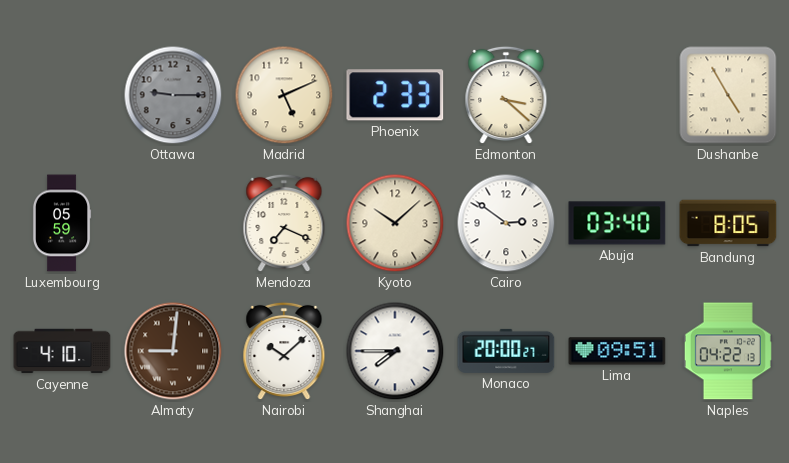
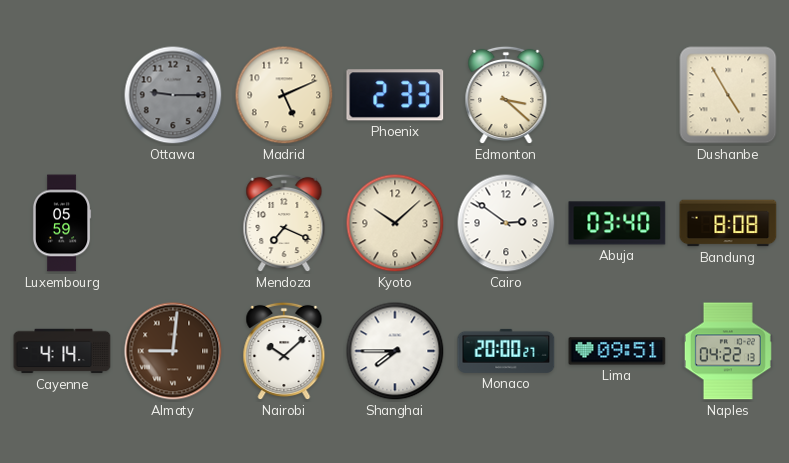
Bandung: 8:05 -> 8:08 (728, 223)
Cayenne: 4:10 -> 4:14 (62, 351)
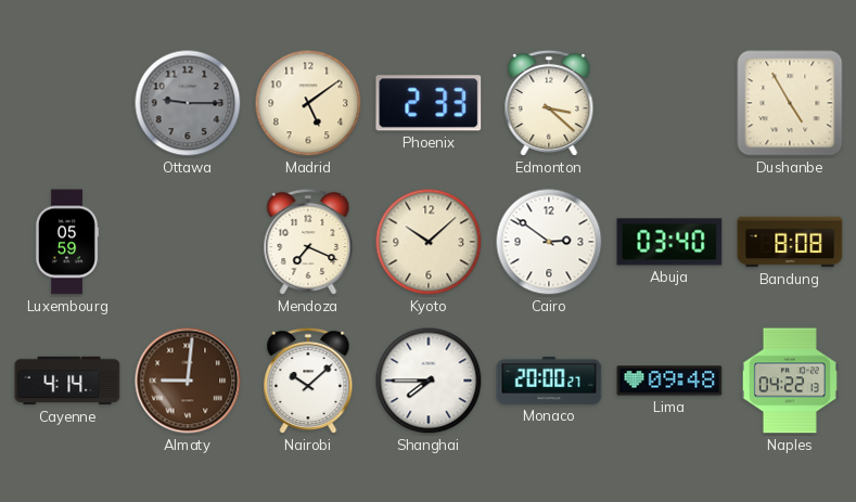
Madrid: 5:11 -> 5:09 (308, 103)
Lima: 09:51 -> 09:48 (669, 381)
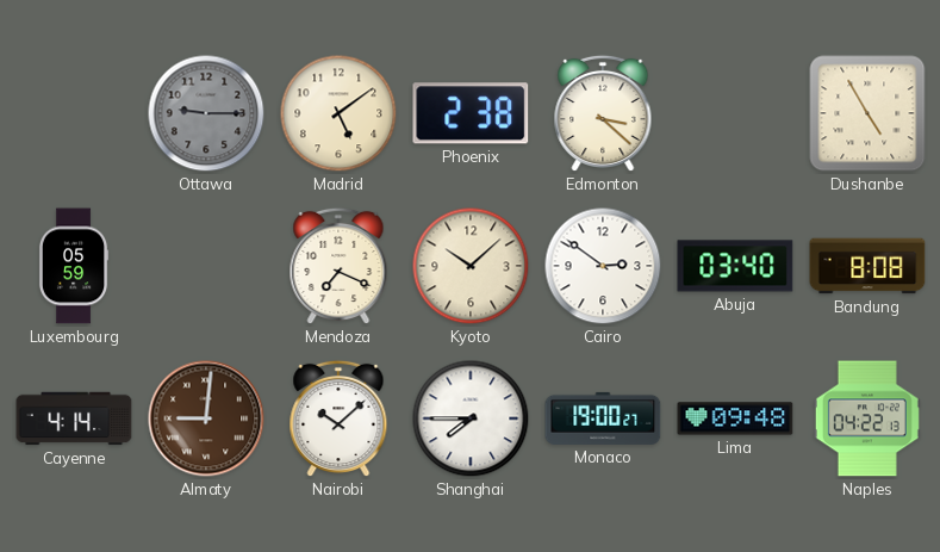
Phoenix: 2:33 -> 2:38 (471, 113)
Monaco: 20:00 -> 19:00 (603, 418)
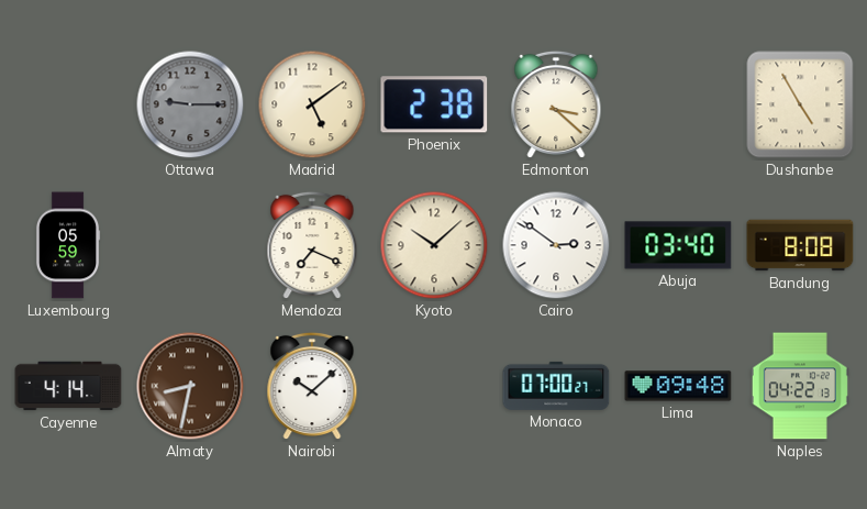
Almaty: 9:01 -> 8:32 (190, 386)
Shanghai: 7:45 -> none (471, 418)
Monaco: 19:00 -> 07:00 (556, 386)
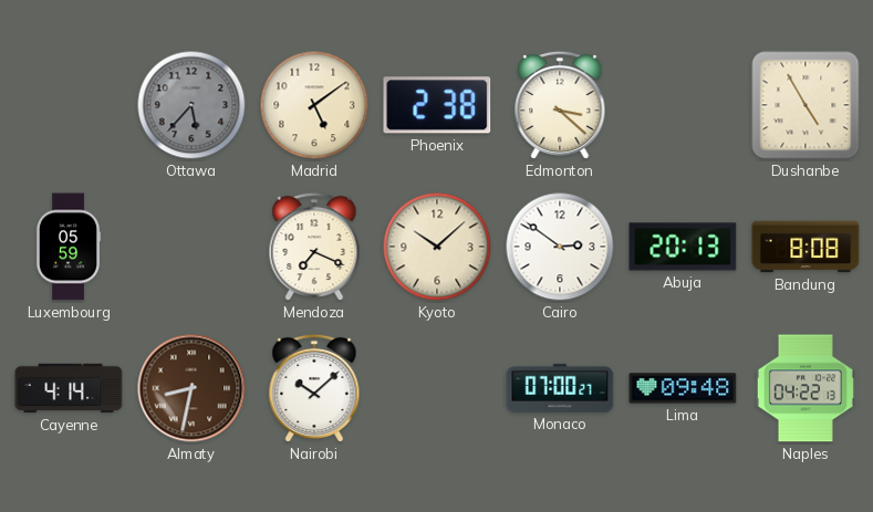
Ottawa: 9:15 -> 5:37 (191, 105)
Abuja: 03:40 -> 20:13 (683, 247)
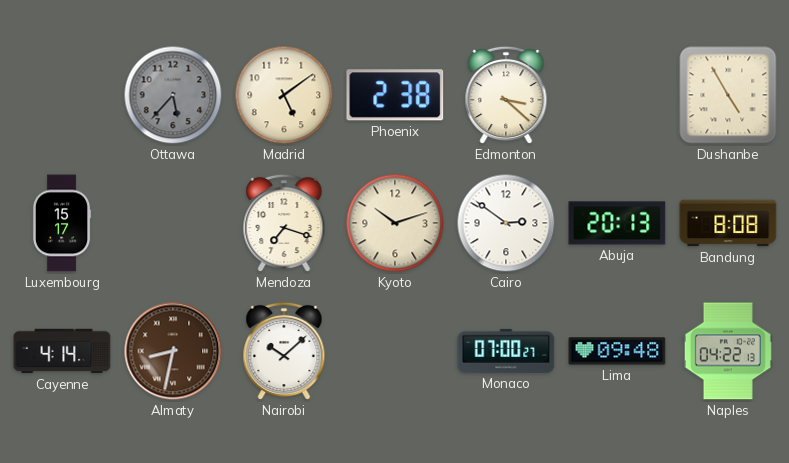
Luxembourg: 05:59 -> 15:17 (62, 223)
Mendoza: 7:19 -> 7:18 (284, 223)
Kyoto: 10:08 -> 10:12 (395, 223)
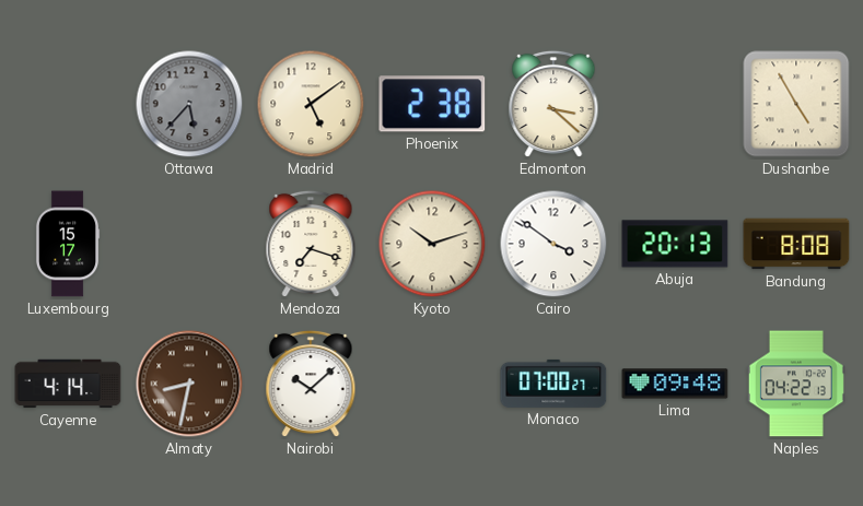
Cairo: 2:51 -> 3:51 (553, 244)
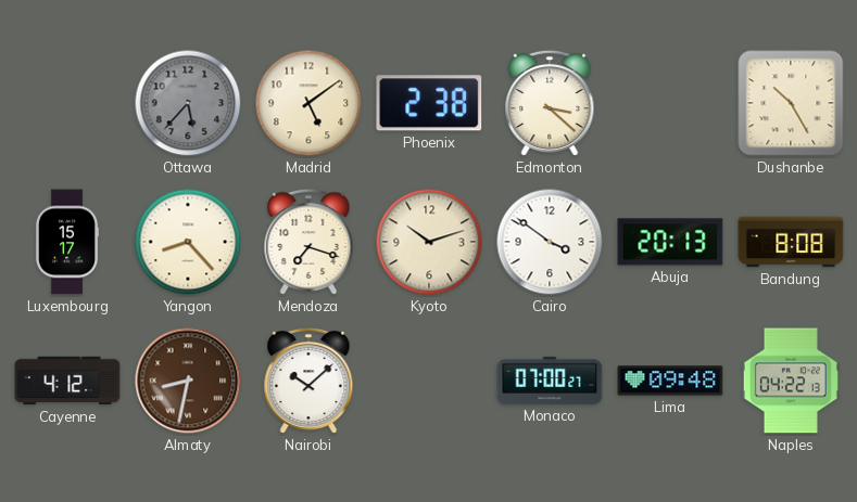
Dushanbe: 4:55 -> 10:25 (791, 103)
Yangon: none -> 8:23 (188, 242)
Cayenne: 4:14 -> 4:12 (67, 381)
